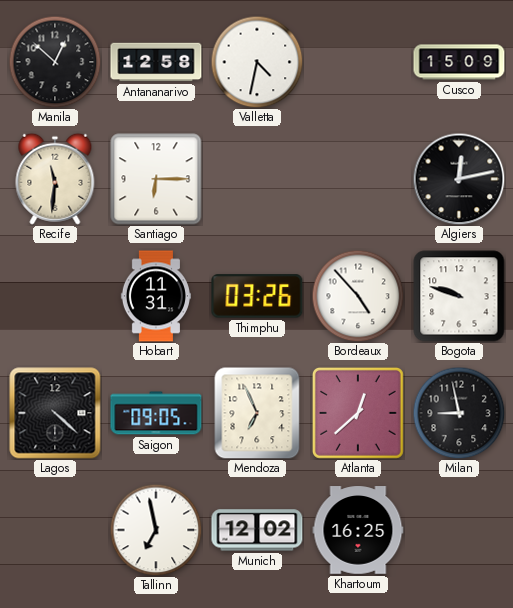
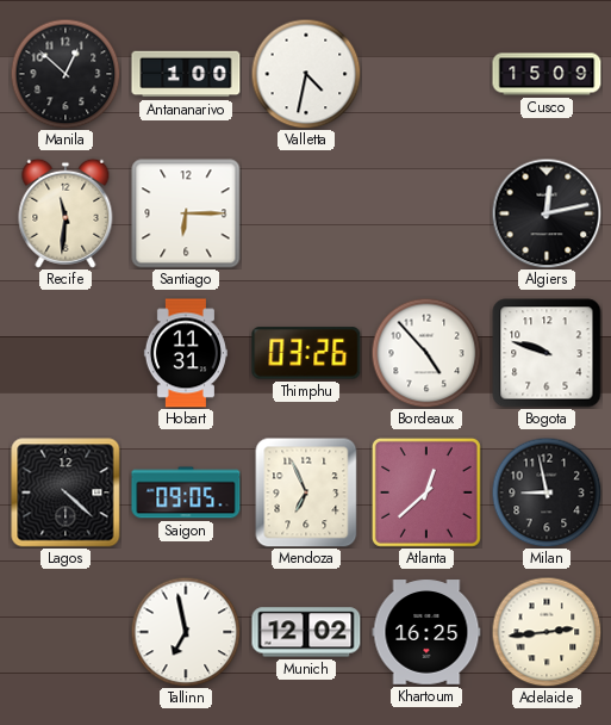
Antananarivo: 12:58 -> 1:00 (186, 74)
Adelaide: none -> 2:44 (547, 632)
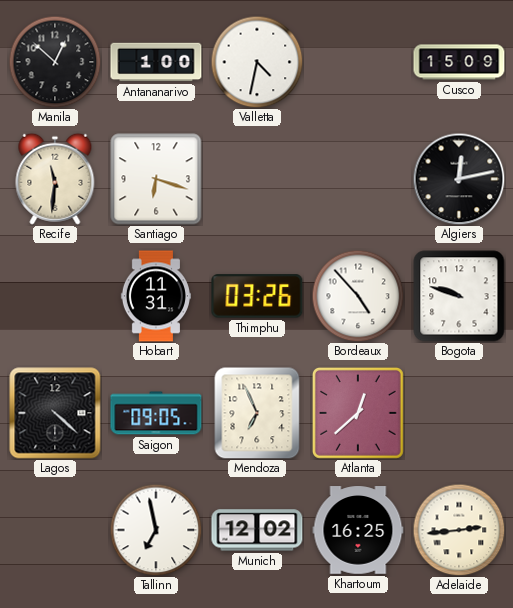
Santiago: 6:15 -> 6:18 (156, 179)
Milan: 8:58 -> none (547, 492)
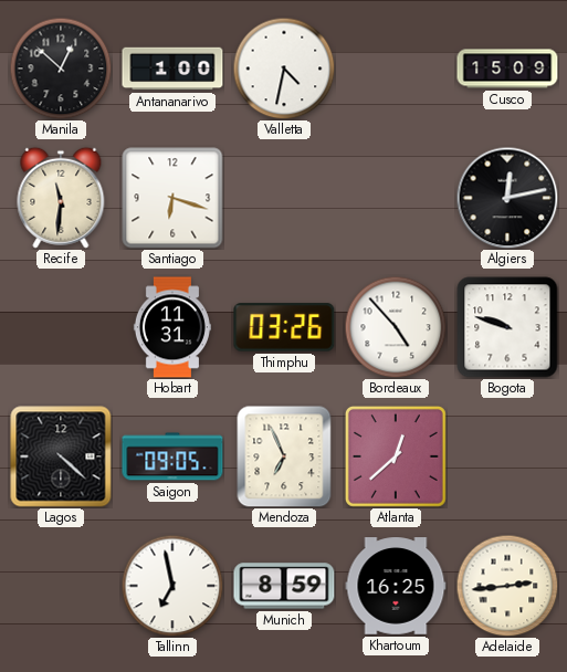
Munich: 12:02 -> 8:59 (284, 586)
